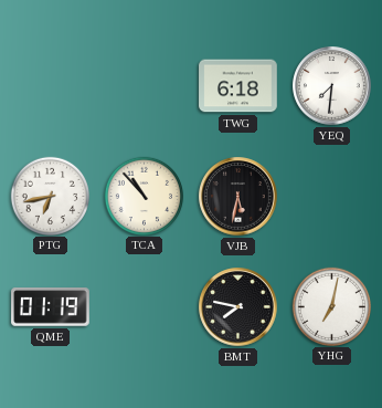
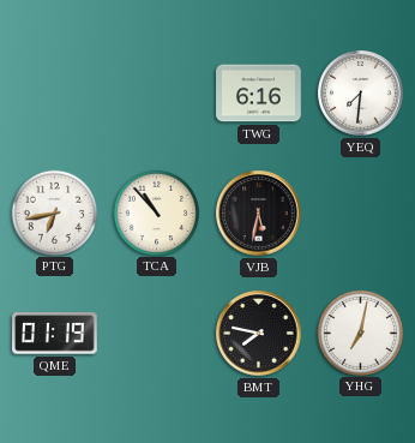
TWG: 6:18 -> 6:16 (259, 94)
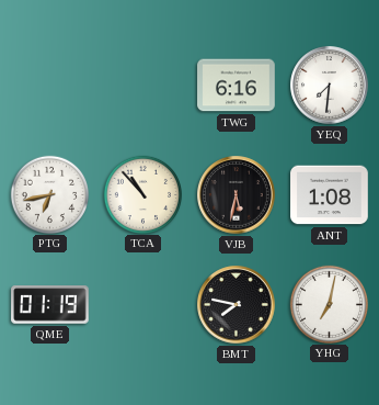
ANT: none -> 1:08 (330, 195)
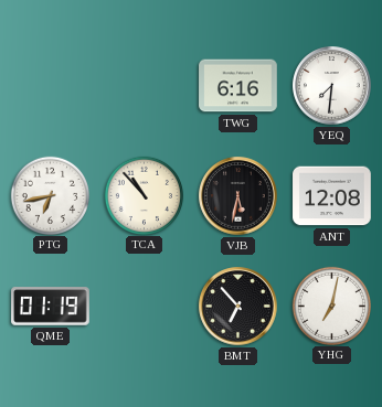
ANT: 1:08 -> 12:08 (332, 196)
BMT: 7:47 -> 6:53 (238, 307)
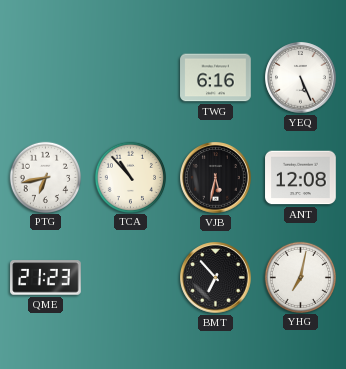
YEQ: 7:31 -> 5:26 (301, 78)
QME: 01:19 -> 21:23 (46, 278)
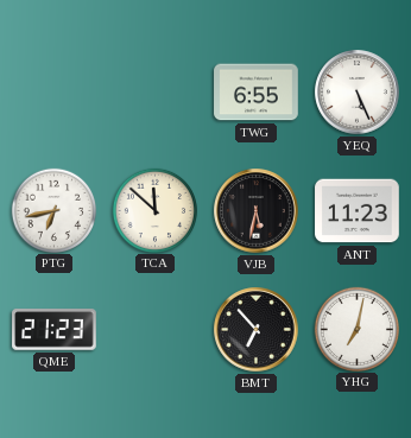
TWG: 6:16 -> 6:55 (257, 93)
TCA: 10:53 -> 11:52 (154, 210)
ANT: 12:08 -> 11:23 (358, 211)
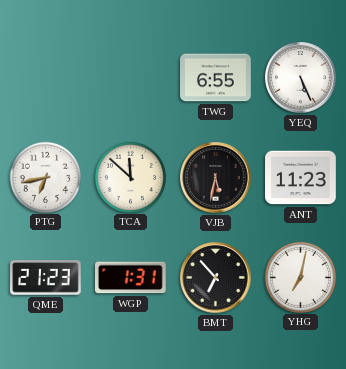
WGP: none -> 1:31 (131, 278)
